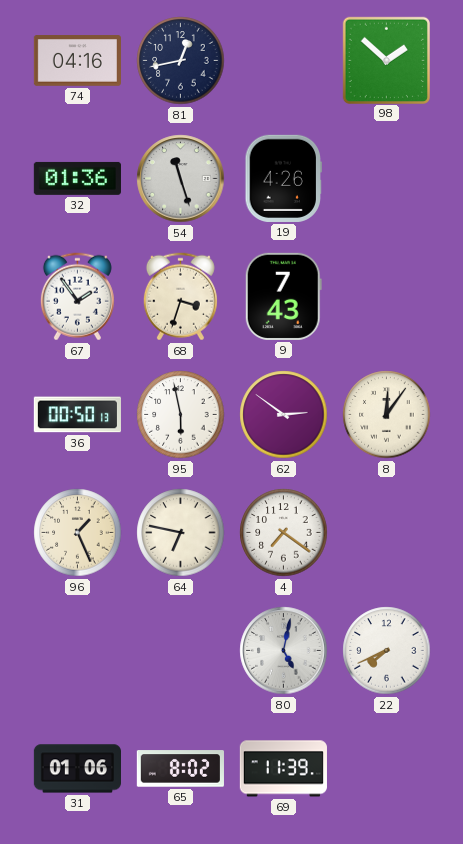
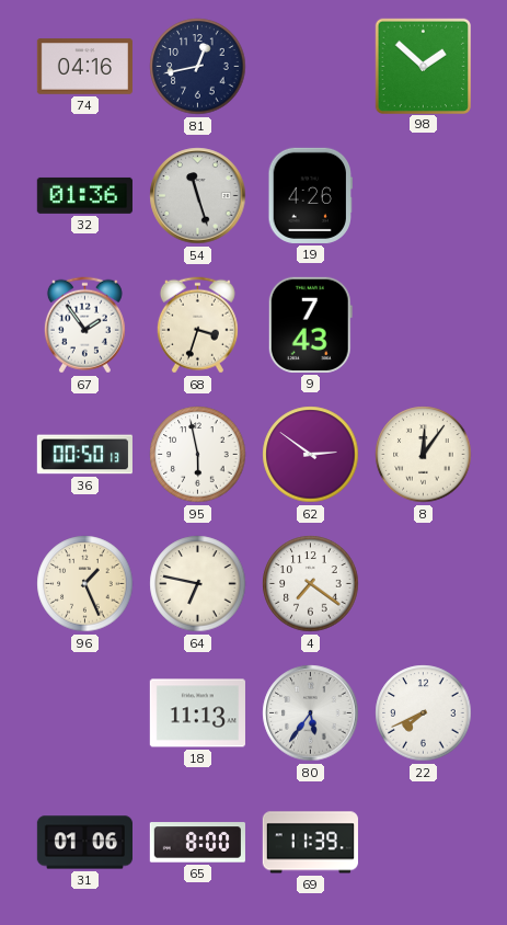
18: none -> 11:13 (197, 713)
80: 5:02 -> 5:36 (311, 713)
65: 8:02 -> 8:00 (197, 843)
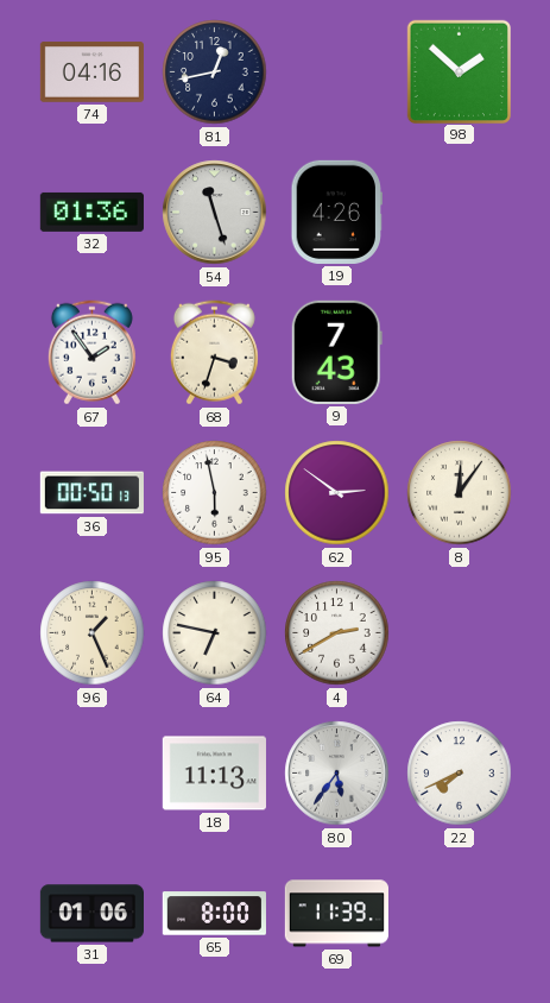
4: 7:21 -> 2:40 (337, 633)
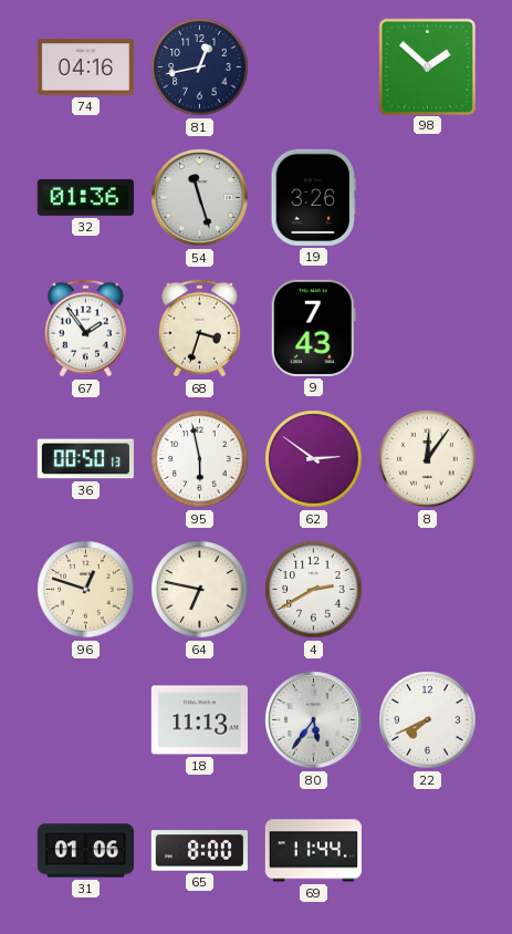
19: 4:26 -> 3:26 (313, 197)
96: 1:26 -> 12:48 (86, 590)
69: 11:39 -> 11:44 (313, 851)
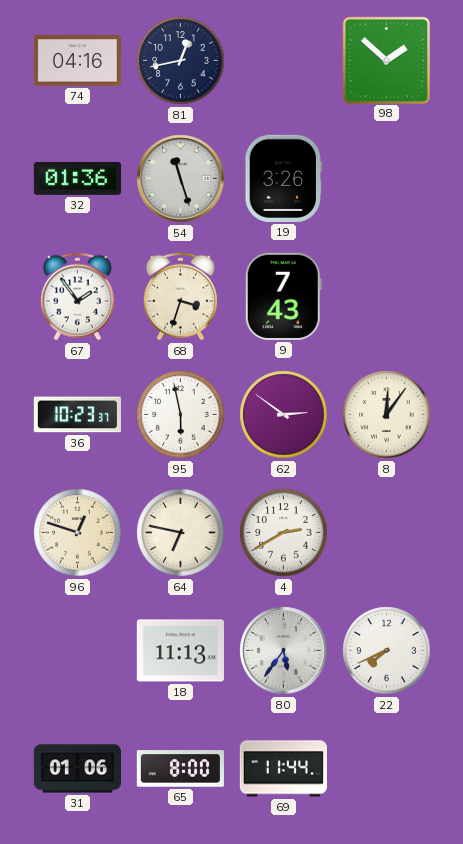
36: 00:50 -> 10:23 (77, 415)
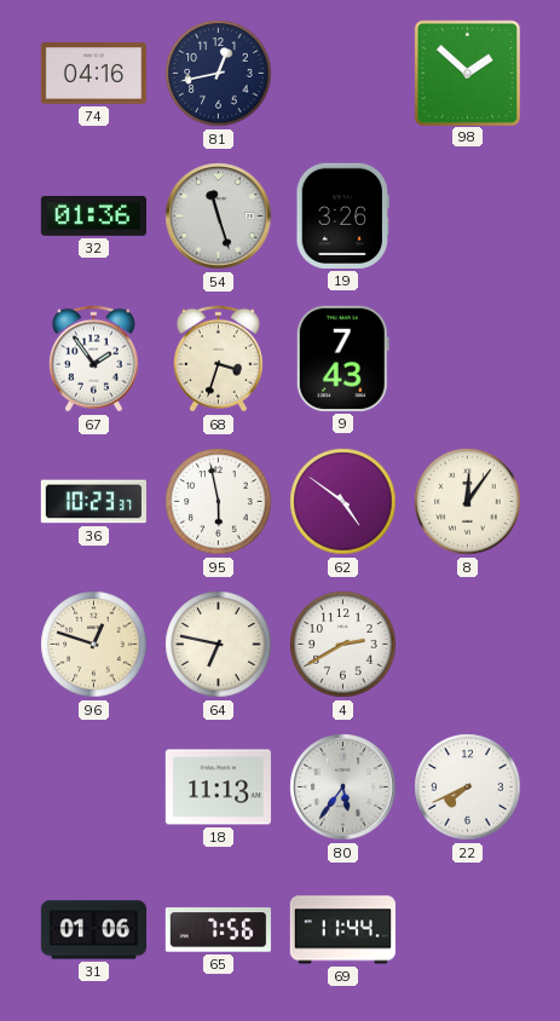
62: 2:51 -> 4:51 (343, 502)
65: 8:00 -> 7:56 (218, 930)
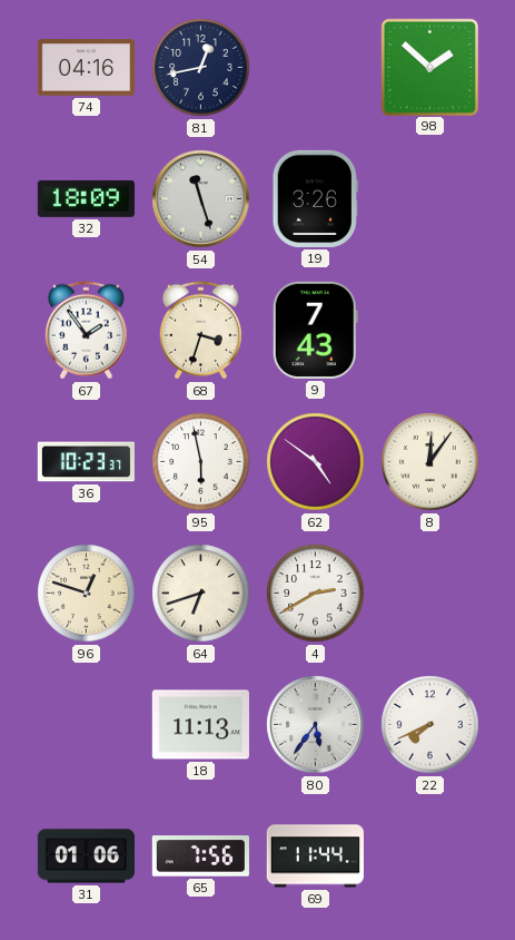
32: 01:36 -> 18:09 (86, 198)
64: 6:47 -> 6:42 (201, 594)
